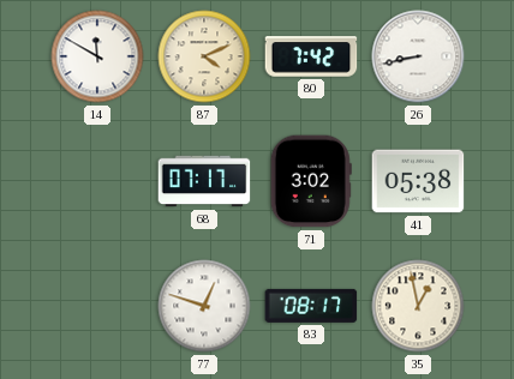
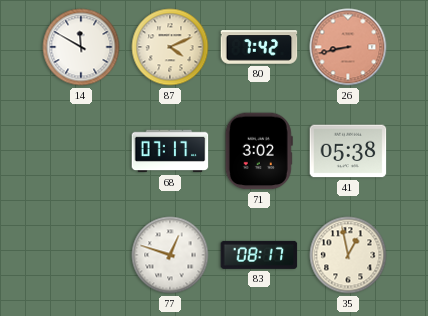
26 dial: white -> salmon (348, 47)
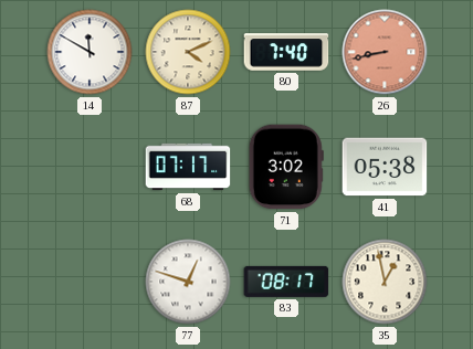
80: 7:42 -> 7:40 (286, 52)
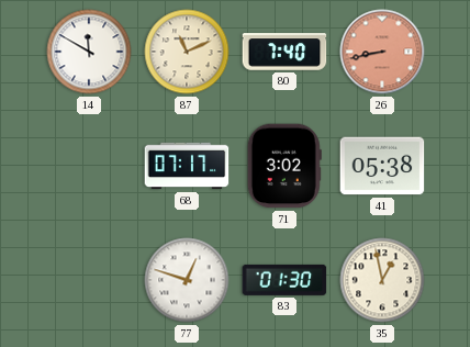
87: 4:11 -> 11:11 (187, 52)
83: 08:17 -> 01:30 (284, 280)
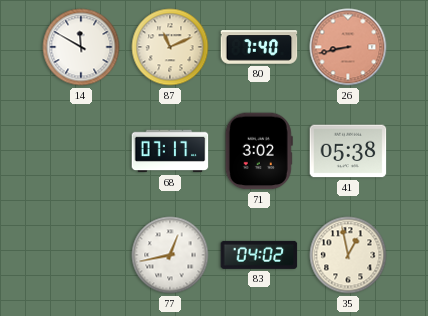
77: 12:48 -> 12:43 (170, 255)
83: 01:30 -> 04:02 (259, 255)
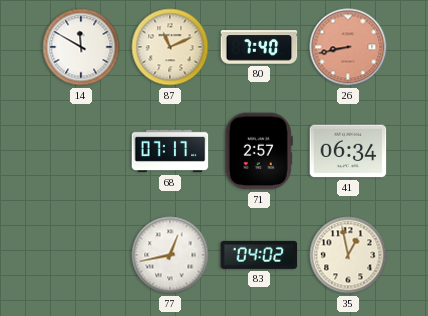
71: 3:02 -> 2:57 (259, 151)
41: 05:38 -> 06:34 (348, 151)
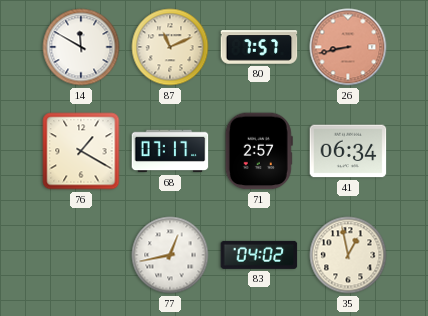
80: 7:40 -> 7:57 (259, 47)
76: none -> 1:20 (81, 151)
